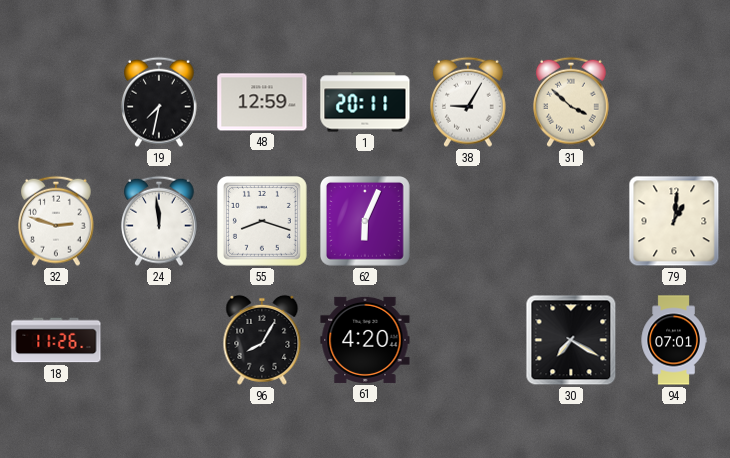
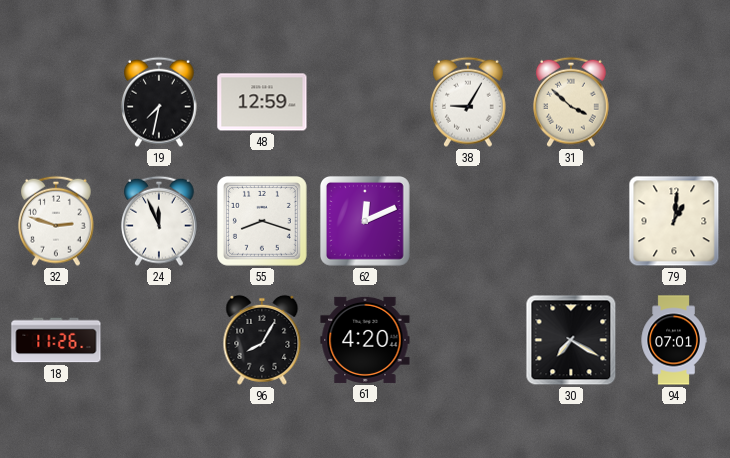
1: 20:11 -> none (365, 102)
24: 11:59 -> 11:56 (160, 221)
62: 6:04 -> 12:11 (365, 221)
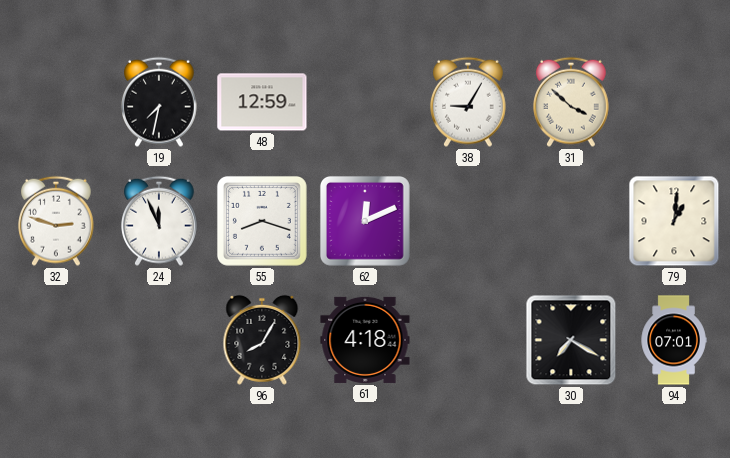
18: 11:26 -> none (56, 340)
61: 4:20 -> 4:18 (365, 340)
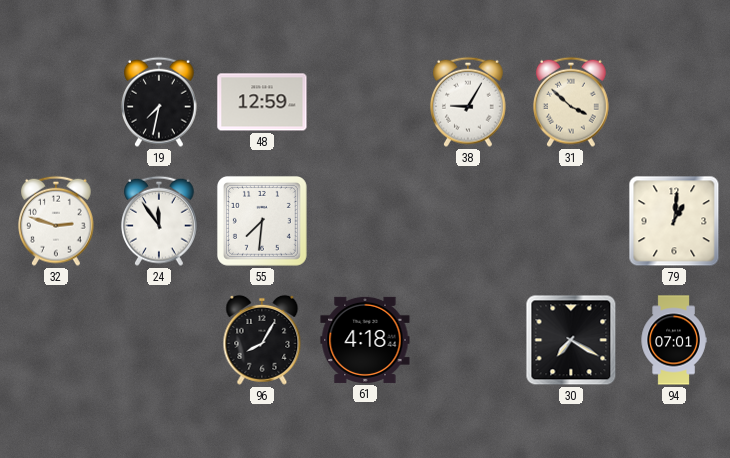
24: 11:56 -> 11:54 (160, 221)
55: 8:18 -> 7:31 (262, 221)
62: 12:11 -> none (365, 221)
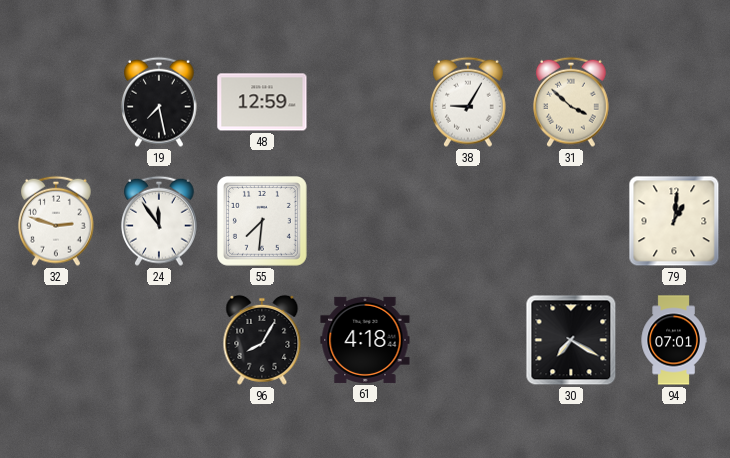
19: 7:32 -> 7:28 (160, 102)
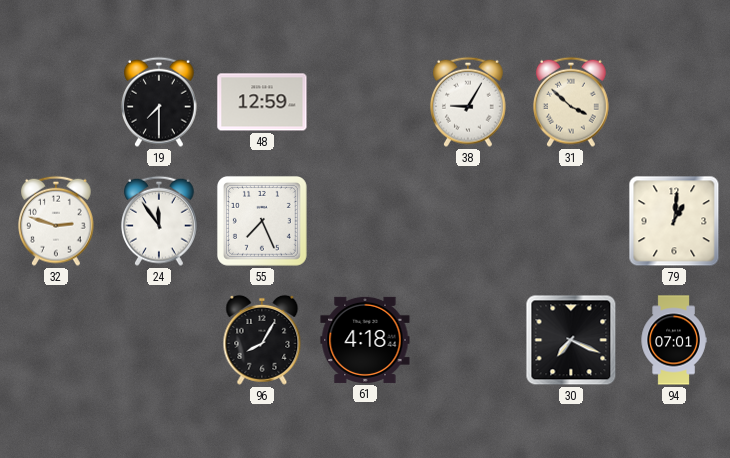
19: 7:28 -> 7:30 (160, 102)
55: 7:31 -> 7:26 (262, 221)
30: 7:20 -> 7:19 (571, 340)
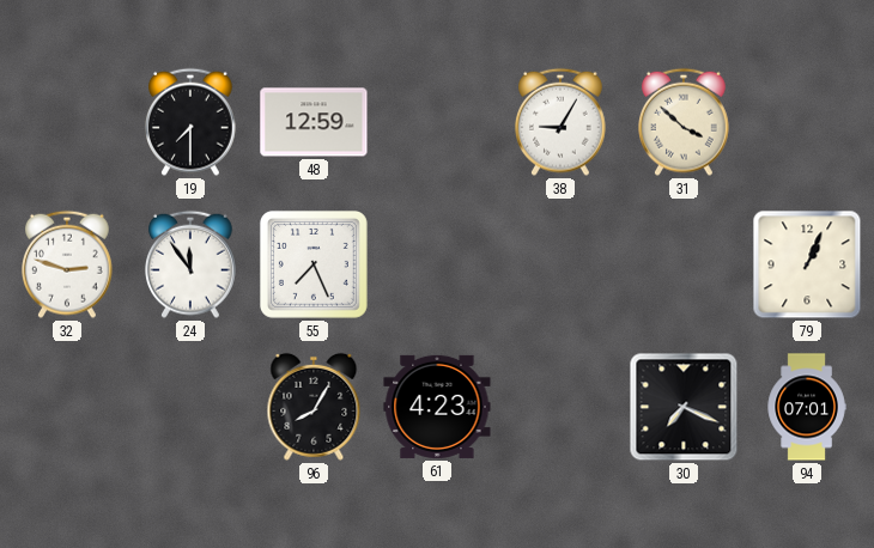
79: 1:01 -> 1:04 (807, 264)
61: 4:18 -> 4:23 (437, 407)
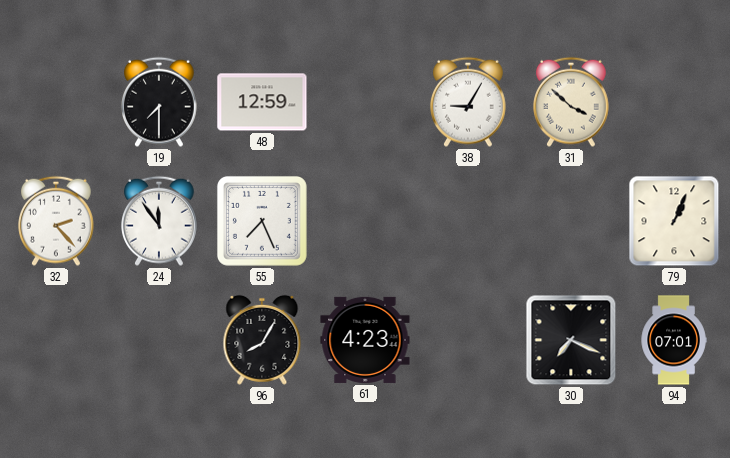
32: 2:48 -> 2:23 (57, 221)
